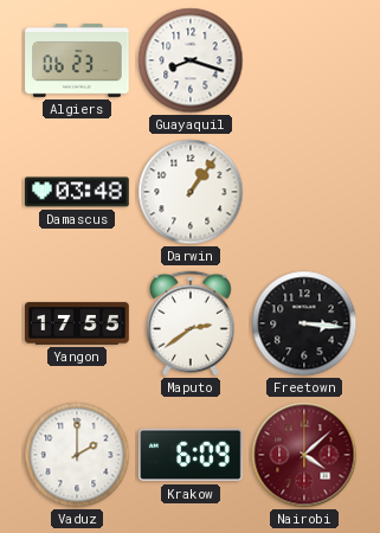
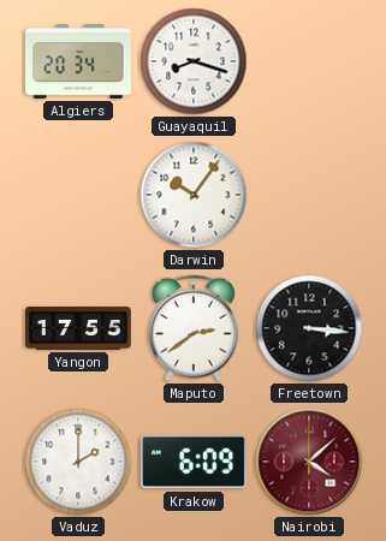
Algiers: 06:23 -> 20:34 (78, 63)
Damascus: 03:48 -> none (78, 192)
Darwin: 1:06 -> 10:06 (194, 195)
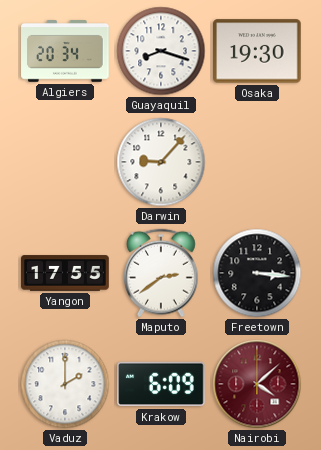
Osaka: none -> 19:30 (258, 51)
Darwin: 10:06 -> 9:07 (161, 162)
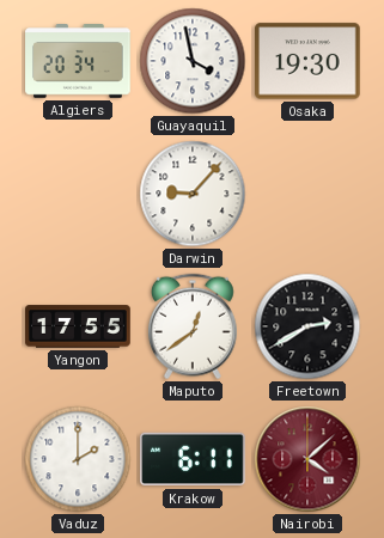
Guayaquil: 8:18 -> 3:58 (193, 61)
Maputo: 2:39 -> 12:39 (193, 326)
Freetown: 3:16 -> 2:40 (307, 326)
Krakow: 6:09 -> 6:11 (193, 459)
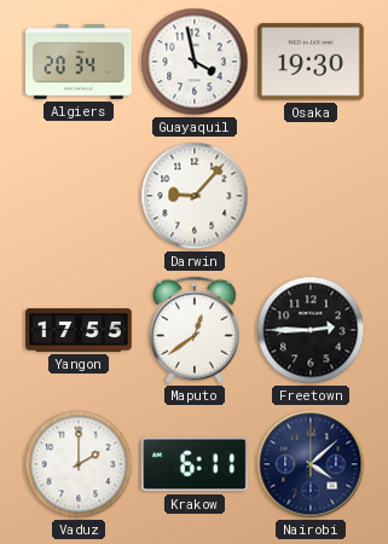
Freetown: 2:40 -> 2:45 (311, 330)
Nairobi dial: burgundy -> navy (311, 464)
